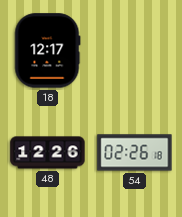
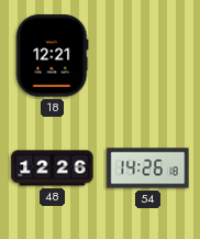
18: 12:17 -> 12:21 (53, 56)
54: 02:26 -> 14:26 (148, 169)
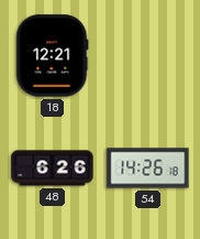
48: 12:26 -> 6:26 (53, 169)
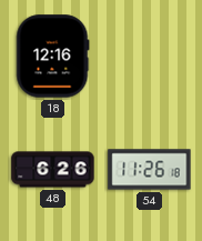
18: 12:21 -> 12:16 (53, 57)
54: 14:26 -> 11:26 (150, 170)
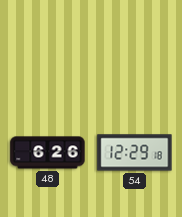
18: 12:16 -> none (53, 57)
54: 11:26 -> 12:29 (135, 153)
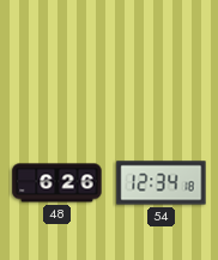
54: 12:29 -> 12:34 (162, 183)
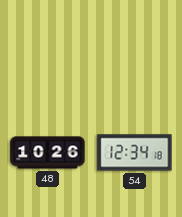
48: 6:26 -> 10:26 (48, 153)
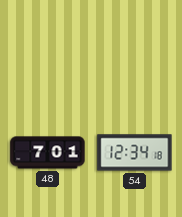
48: 10:26 -> 7:01 (48, 153)
